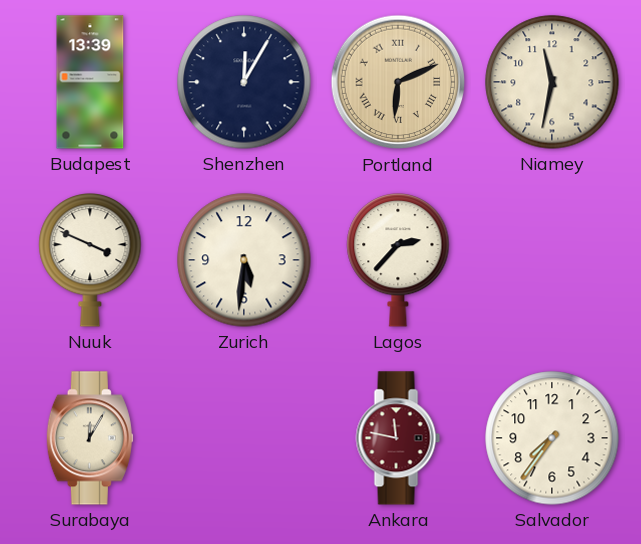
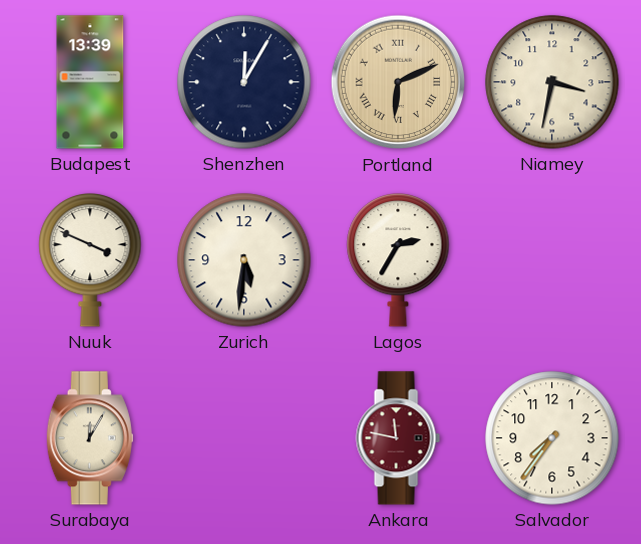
Niamey: 11:32 -> 3:32 (552, 82)
Lagos: 2:37 -> 2:35 (398, 261)
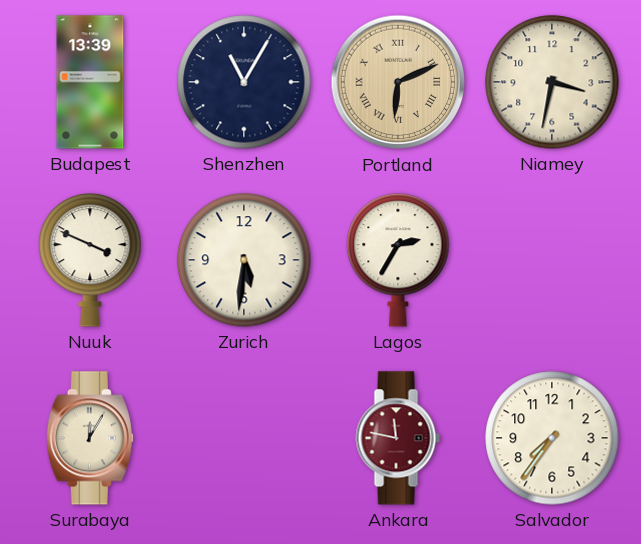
Shenzhen: 12:05 -> 11:05 (244, 82)
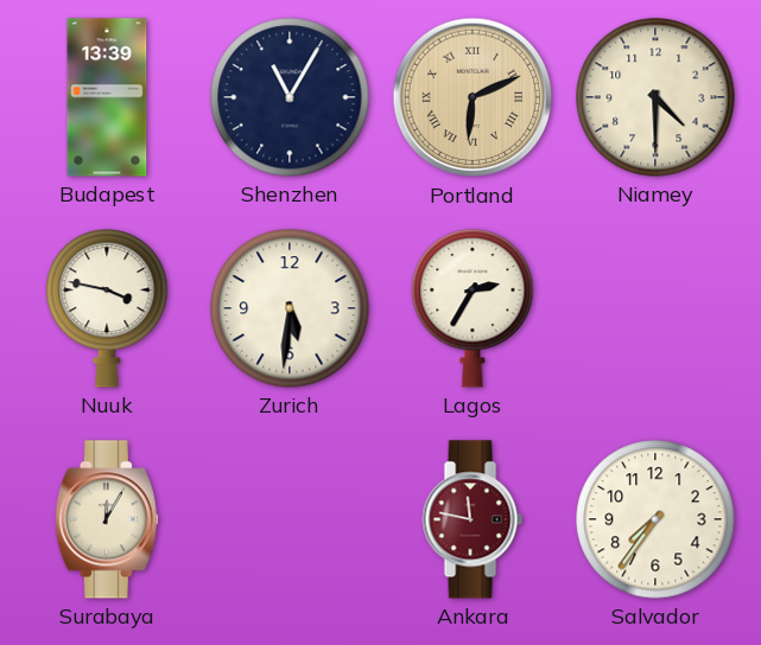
Niamey: 3:32 -> 4:30 (655, 97)
Nuuk: 3:49 -> 3:47 (107, 309)
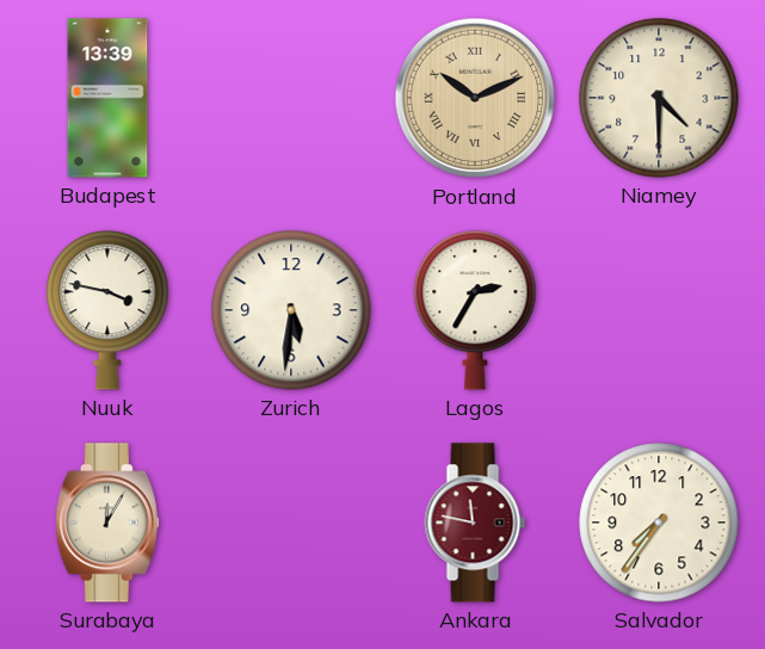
Shenzhen: 11:05 -> none (290, 97)
Portland: 6:11 -> 10:11 (475, 98)
